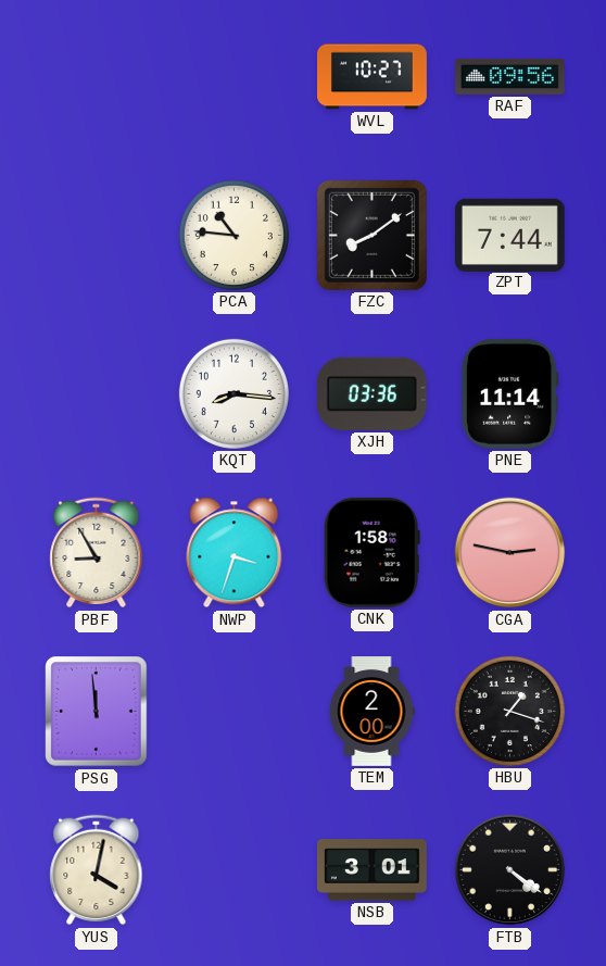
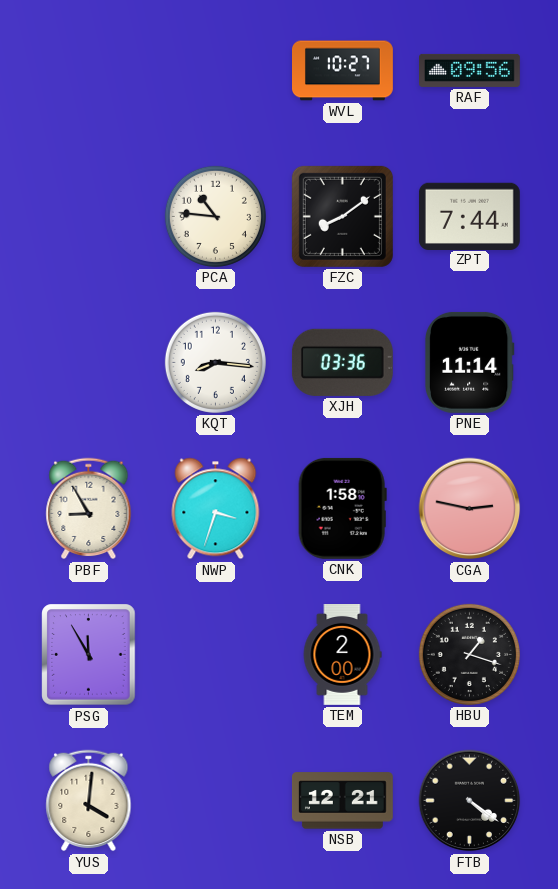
PSG: 11:59 -> 11:55 (89, 655)
YUS: 4:02 -> 4:01 (89, 801)
NSB: 3:01 -> 12:21 (342, 801)
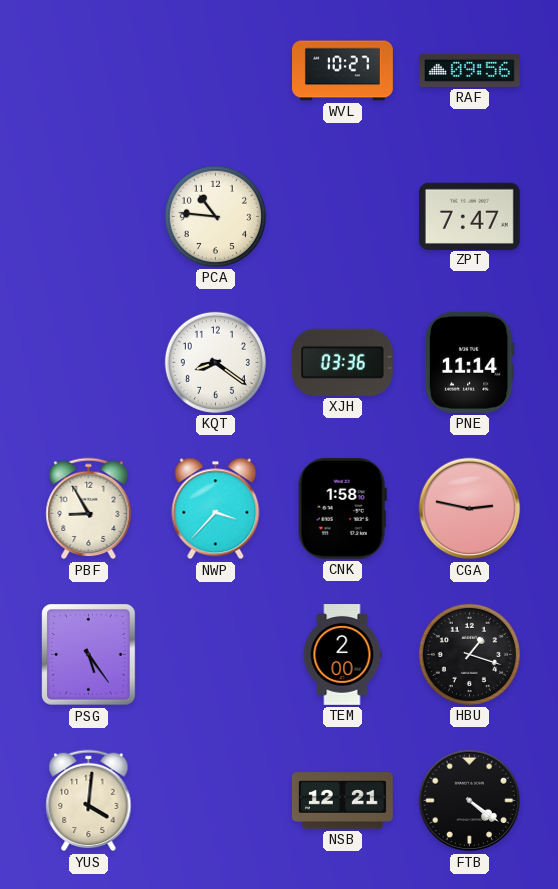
FZC: 8:09 -> none (342, 216)
ZPT: 7:44 -> 7:47 (469, 216)
KQT: 8:16 -> 8:21 (215, 362)
NWP: 3:33 -> 3:37 (216, 509)
PSG: 11:55 -> 5:24 (89, 655)
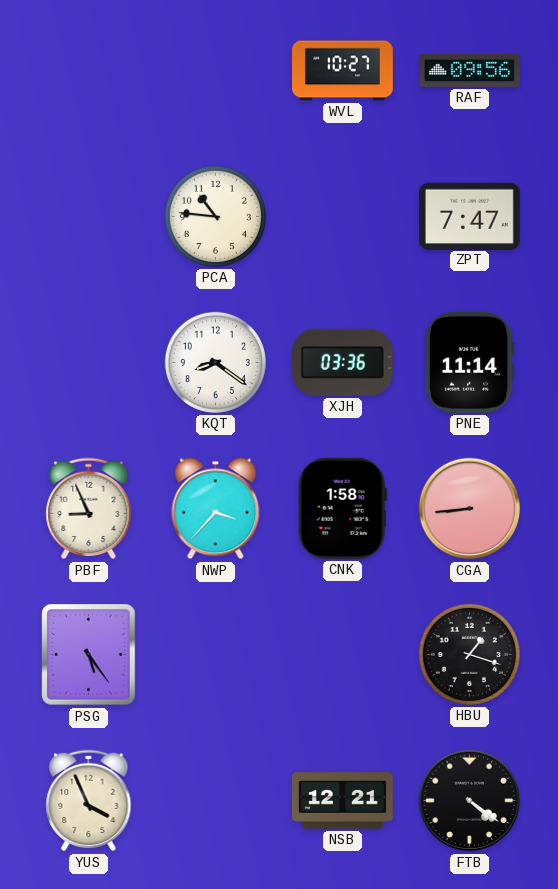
PBF: 8:55 -> 8:56 (89, 509)
CGA: 2:47 -> 8:44 (470, 509)
TEM: 2:00 -> none (342, 655)
YUS: 4:01 -> 3:56 (89, 801)
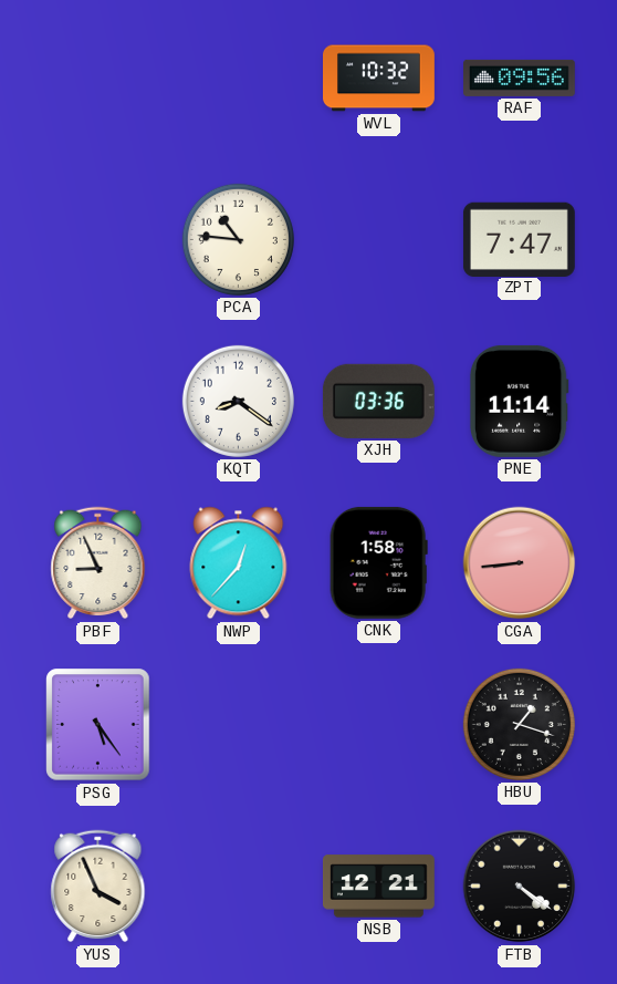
WVL: 10:27 -> 10:32 (379, 79)
NWP: 3:37 -> 12:37 (239, 563)
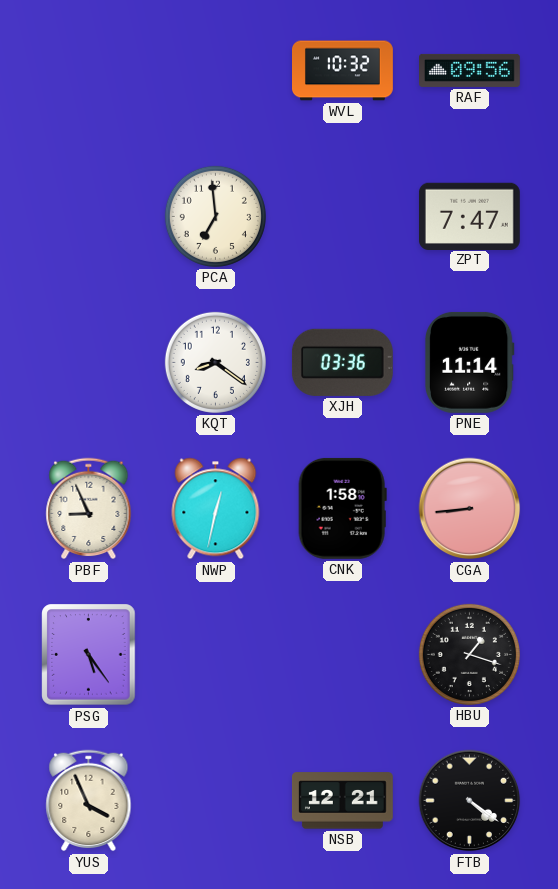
PCA: 10:46 -> 6:59 (215, 216)
NWP: 12:37 -> 12:32 (216, 509)
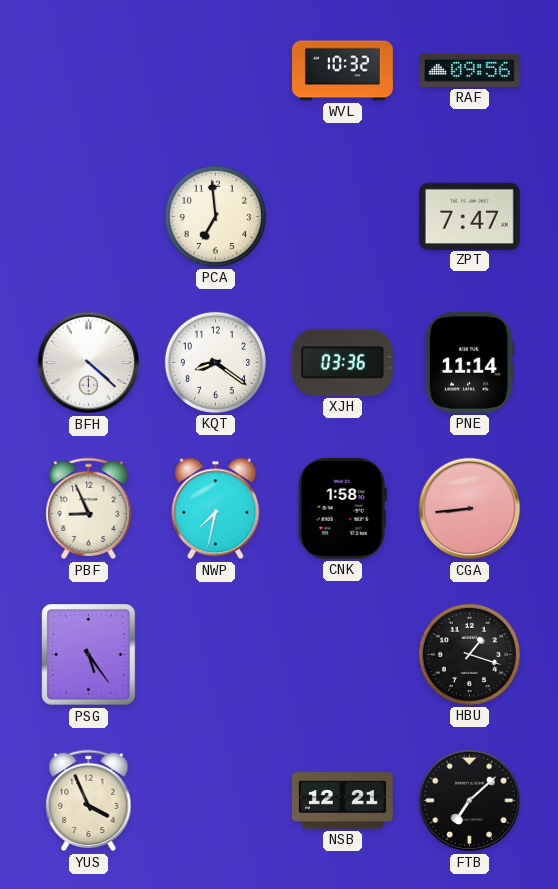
BFH: none -> 4:22 (89, 363)
NWP: 12:32 -> 7:32 (216, 509)
FTB: 4:21 -> 7:08 (470, 801)
